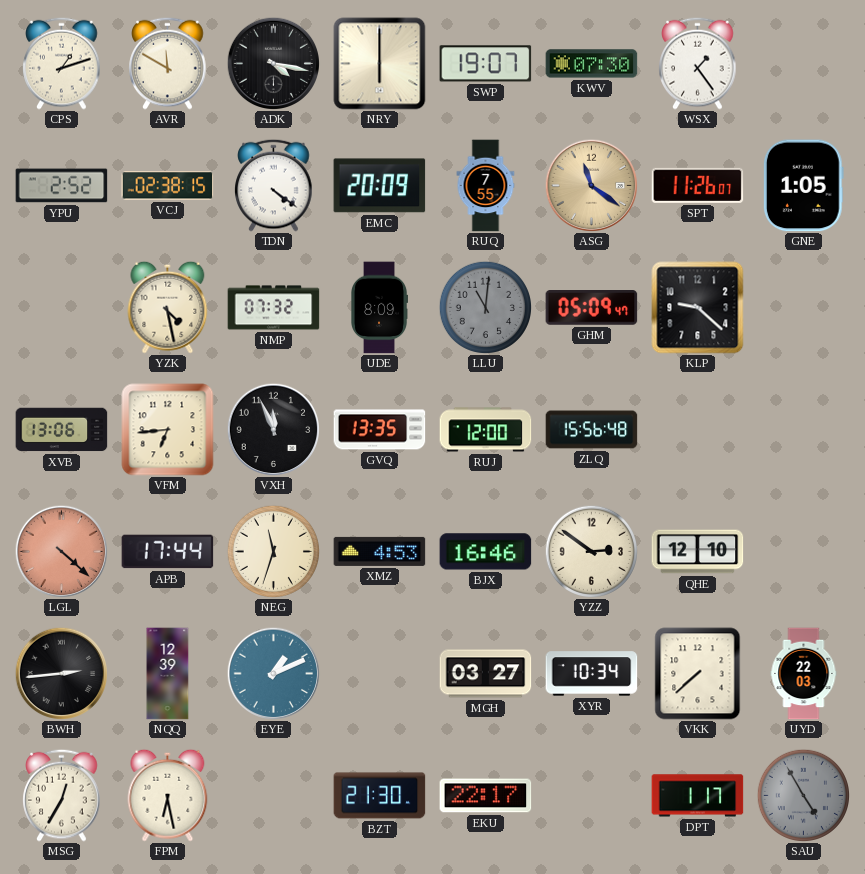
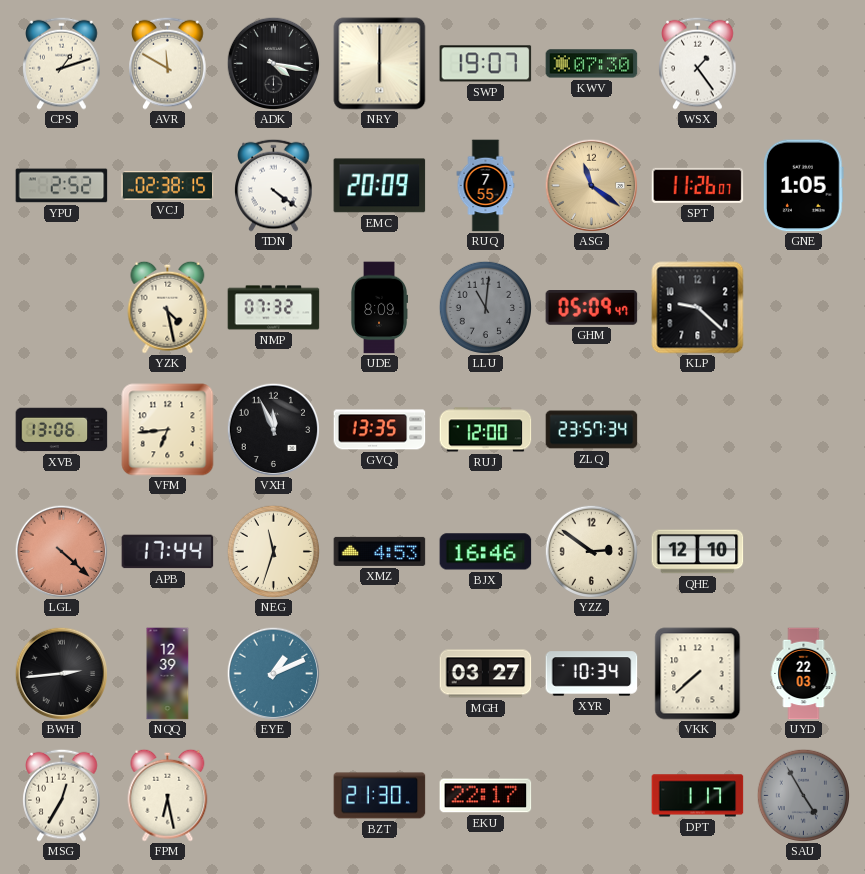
ZLQ: 15:56 -> 23:57 (592, 430)
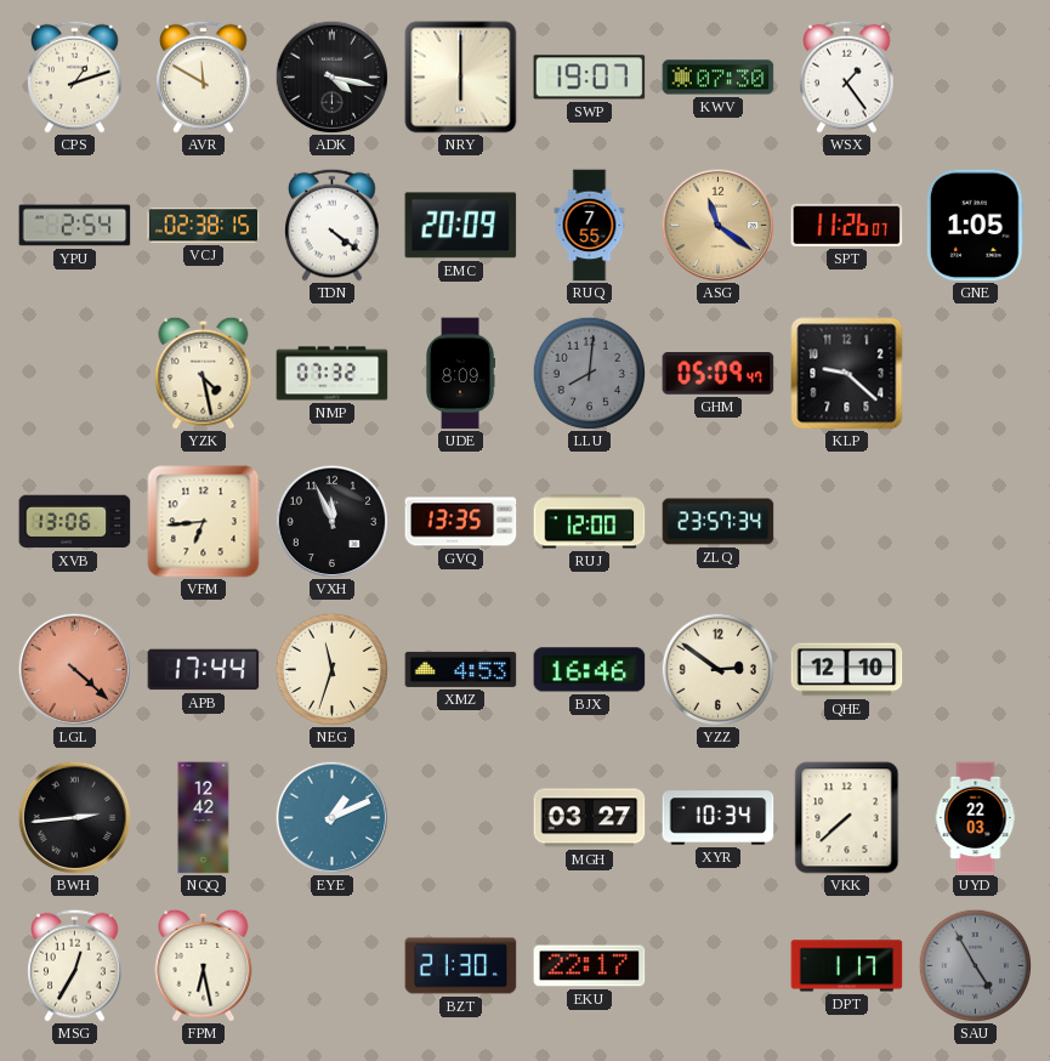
YPU: 2:52 -> 2:54 (75, 226)
LLU: 11:01 -> 8:01 (589, 373)
NQQ: 12:39 -> 12:42 (204, 818)
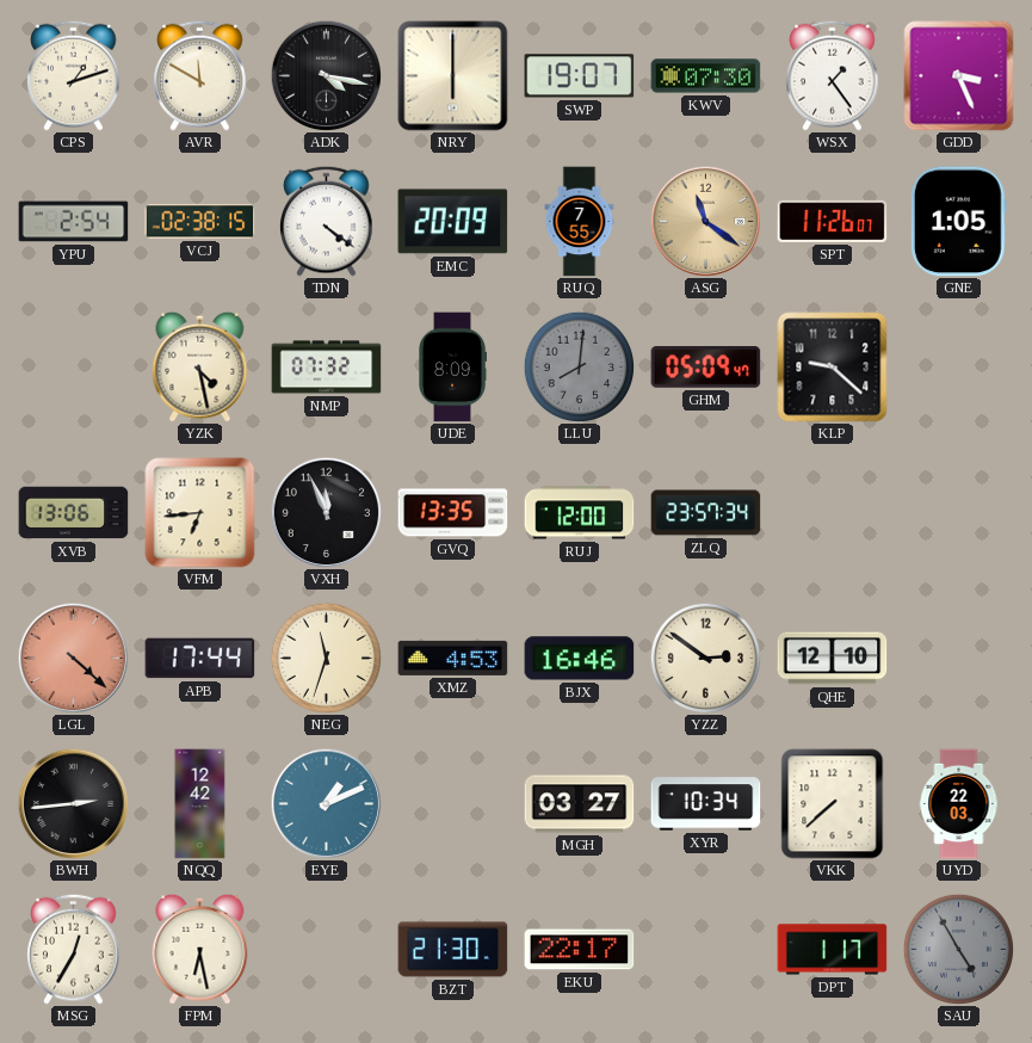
GDD: none -> 3:26 (959, 76)
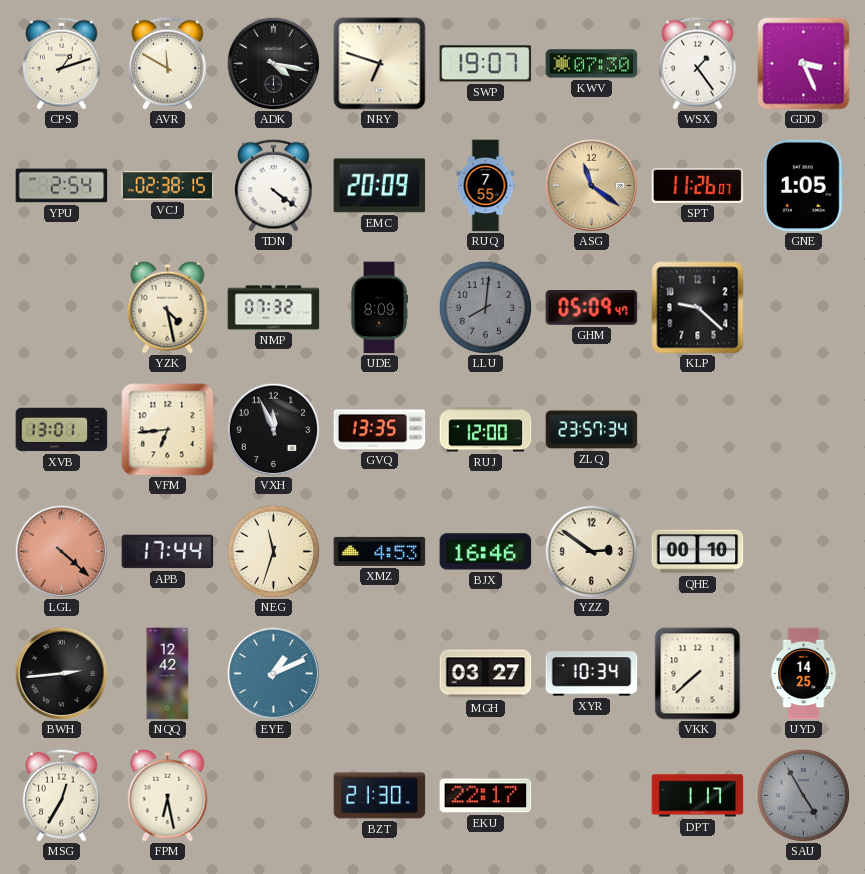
NRY: 6:00 -> 6:48 (380, 64)
XVB: 13:06 -> 13:01 (62, 430)
QHE: 12:10 -> 00:10 (698, 552)
UYD: 22:03 -> 14:25 (804, 674)
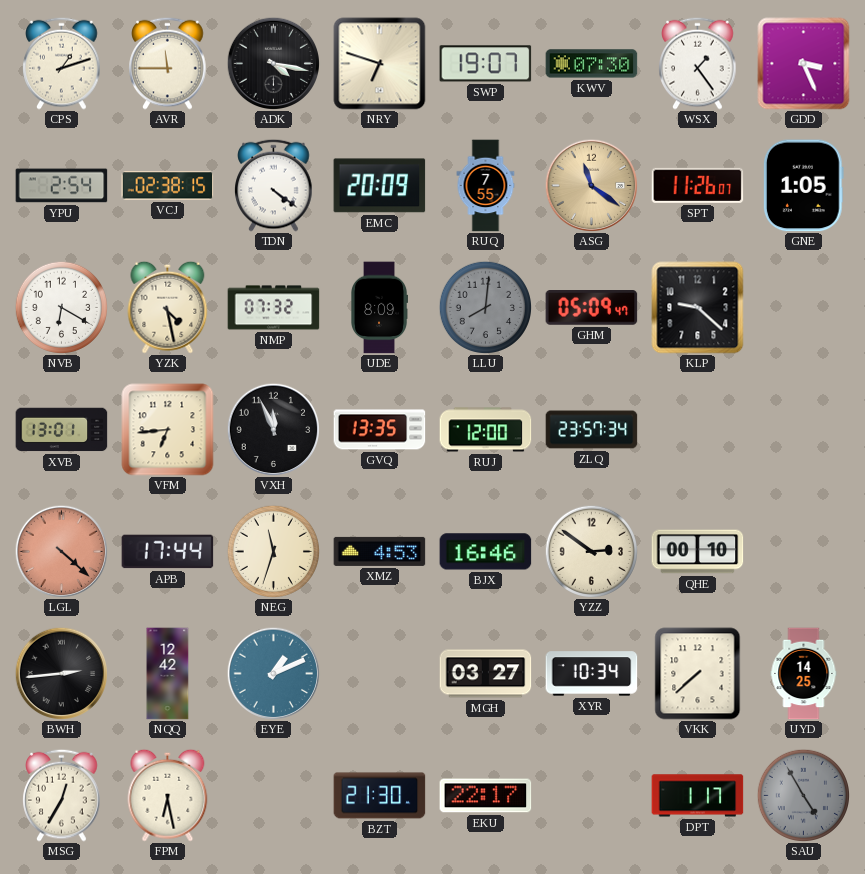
AVR: 11:50 -> 11:45 (168, 63)
NVB: none -> 6:20 (61, 307)
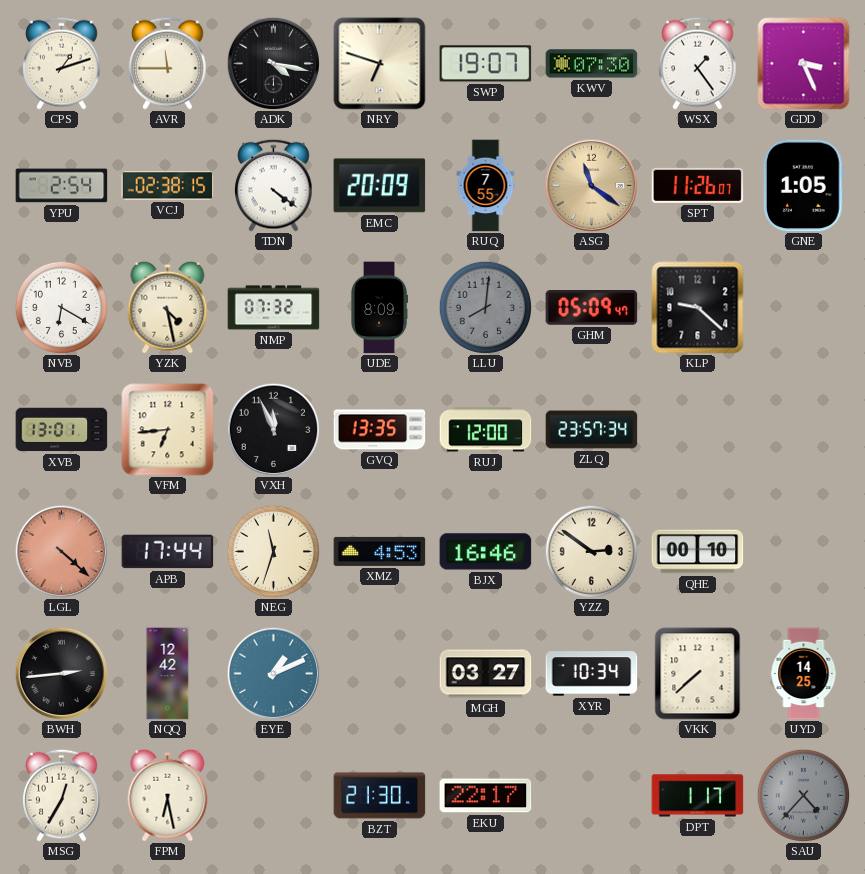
SAU: 4:55 -> 4:37 (803, 795)
